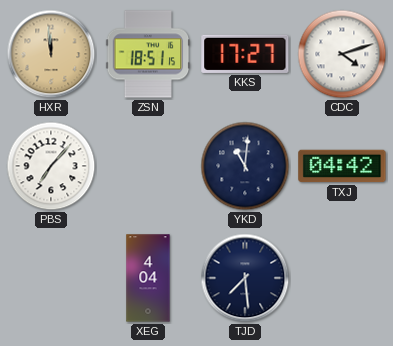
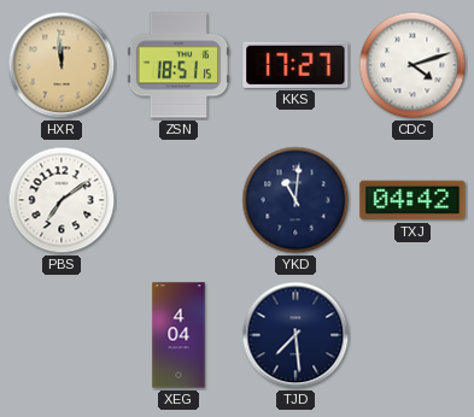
PBS: 7:07 -> 7:09 (62, 200)
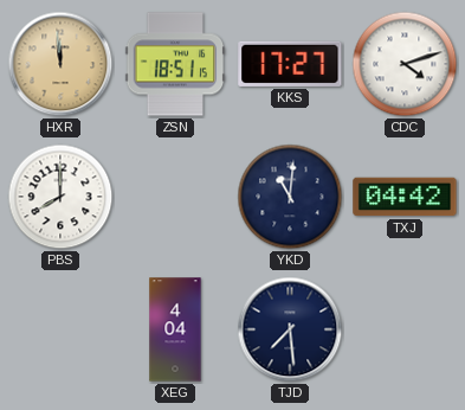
PBS: 7:09 -> 8:00 (60, 197)
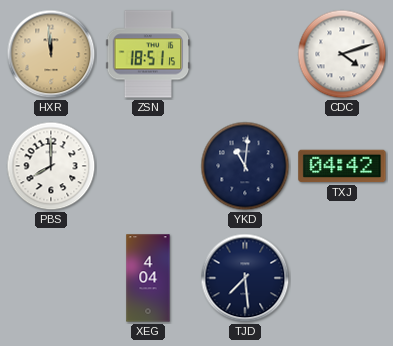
KKS: 17:27 -> none (290, 64)
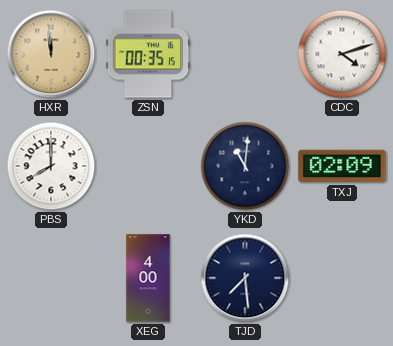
ZSN: 18:51 -> 00:35 (148, 54)
TXJ: 04:42 -> 02:09 (342, 166)
XEG: 4:04 -> 4:00 (148, 278)
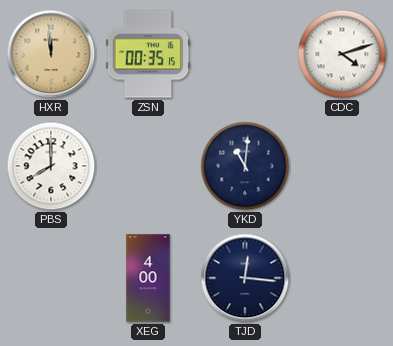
TXJ: 02:09 -> none (342, 166)
TJD: 7:29 -> 12:16 (245, 278)
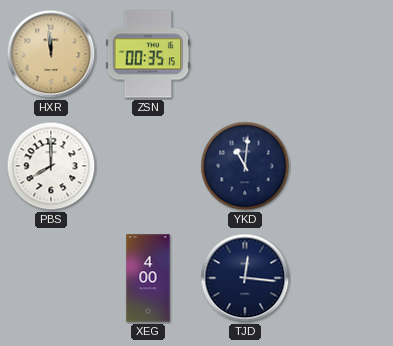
CDC: 4:12 -> none (342, 54)
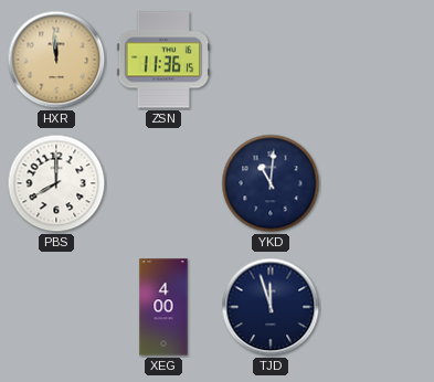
ZSN: 00:35 -> 11:36 (163, 60)
TJD: 12:16 -> 11:57 (271, 307)
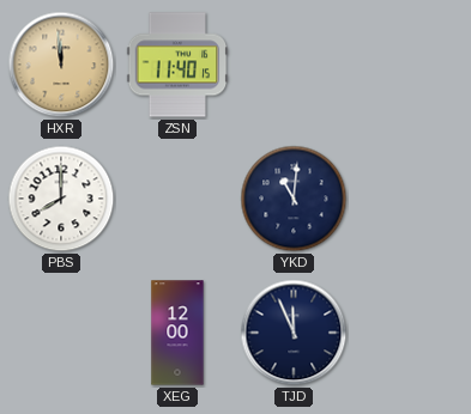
ZSN: 11:36 -> 11:40 (177, 65)
XEG: 4:00 -> 12:00 (177, 333)
TJD: 11:57 -> 11:56 (294, 333)
